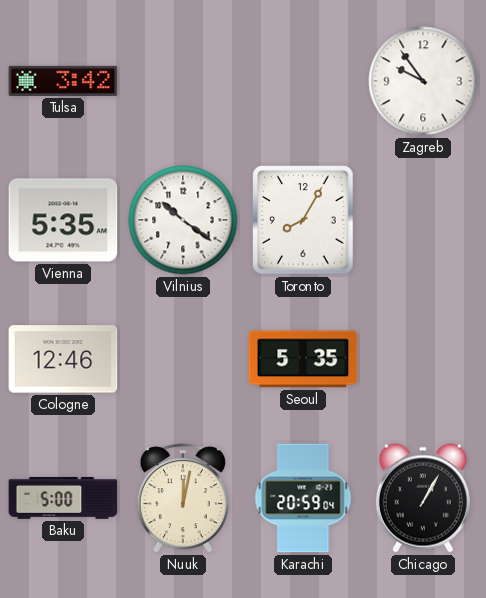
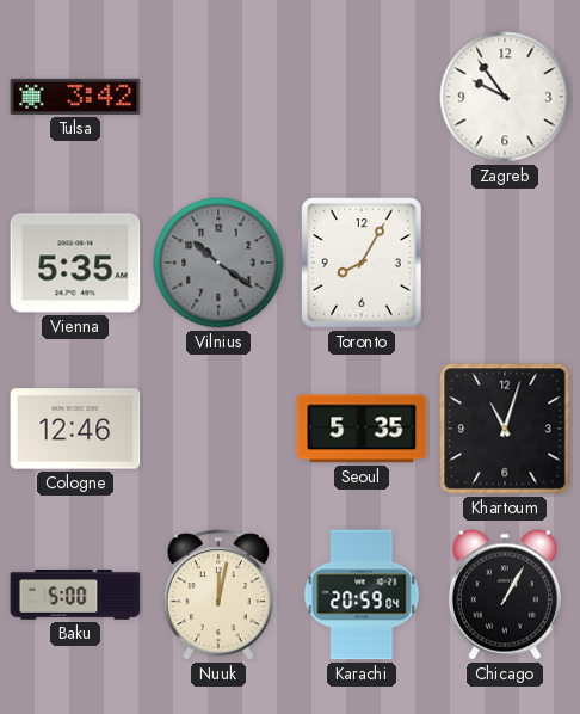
Vilnius dial: white -> grey (218, 263)
Khartoum: none -> 11:03 (505, 429)
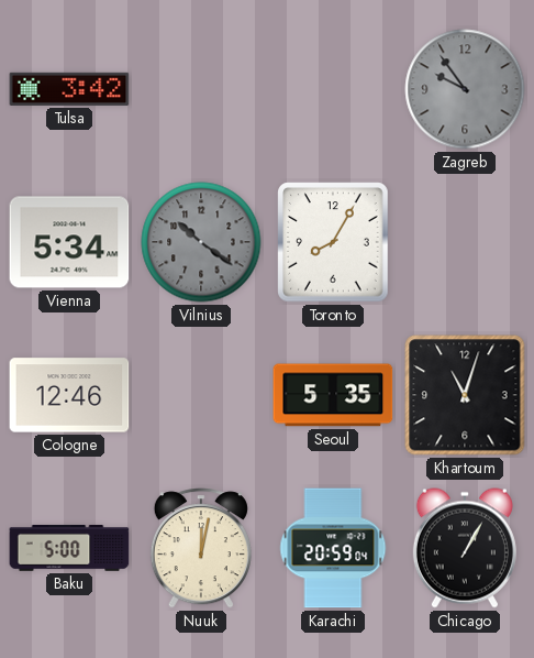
Zagreb dial: white -> grey (465, 89)
Vienna: 5:35 -> 5:34 (69, 242)
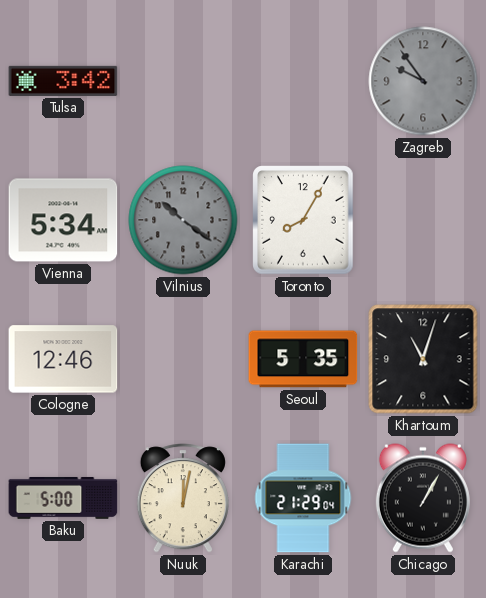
Karachi: 20:59 -> 21:29 (303, 498)
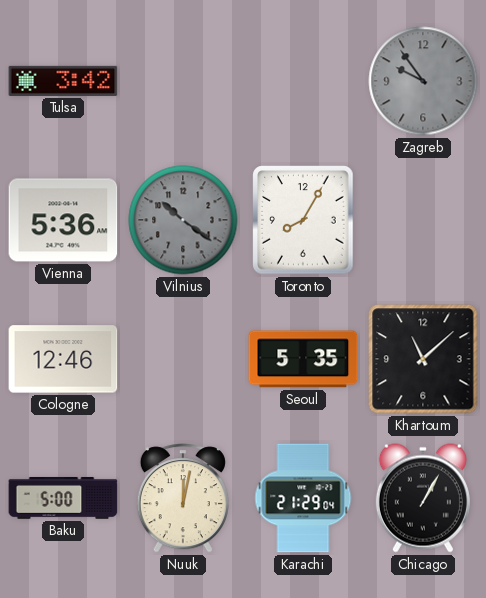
Vienna: 5:34 -> 5:36 (63, 220)
Khartoum: 11:03 -> 11:08 (423, 359)
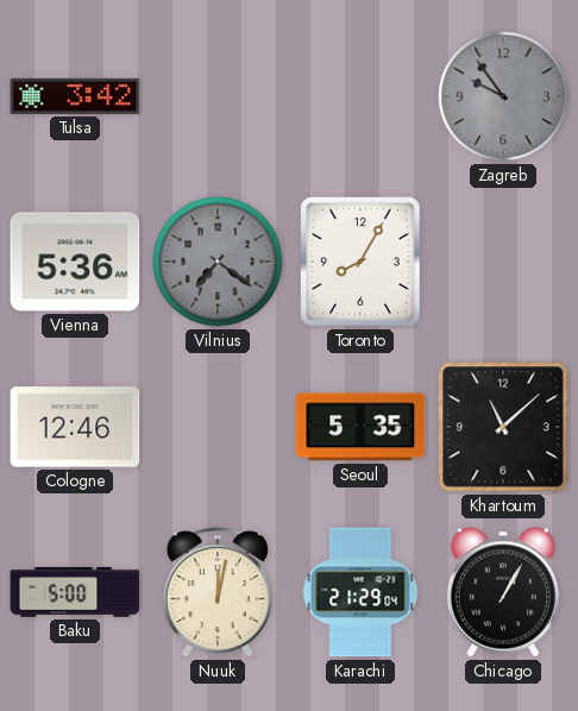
Vilnius: 10:21 -> 7:21 (218, 262)
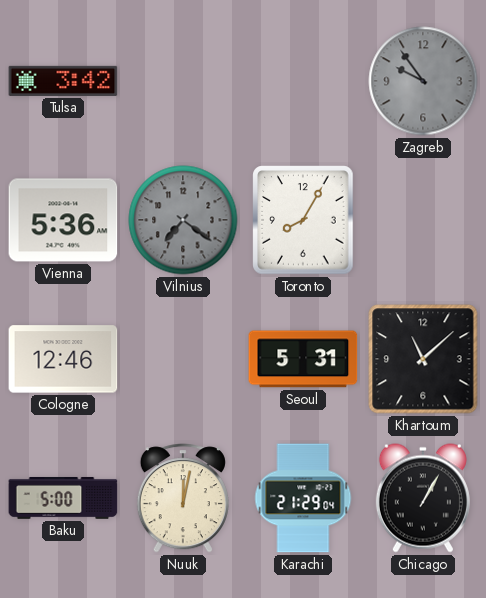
Seoul: 5:35 -> 5:31 (303, 359)
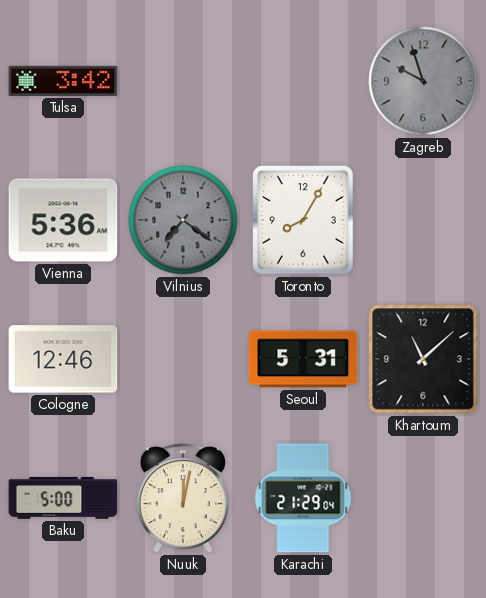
Zagreb: 9:54 -> 9:57 (423, 81)
Chicago: 1:05 -> none (423, 498)
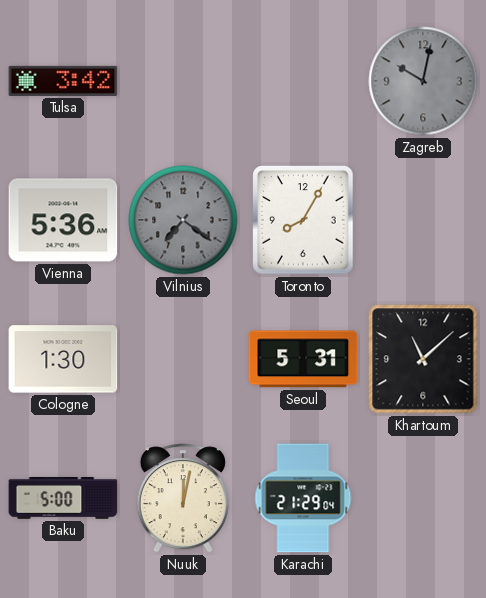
Zagreb: 9:57 -> 10:02 (423, 81)
Cologne: 12:46 -> 1:30 (63, 359)
